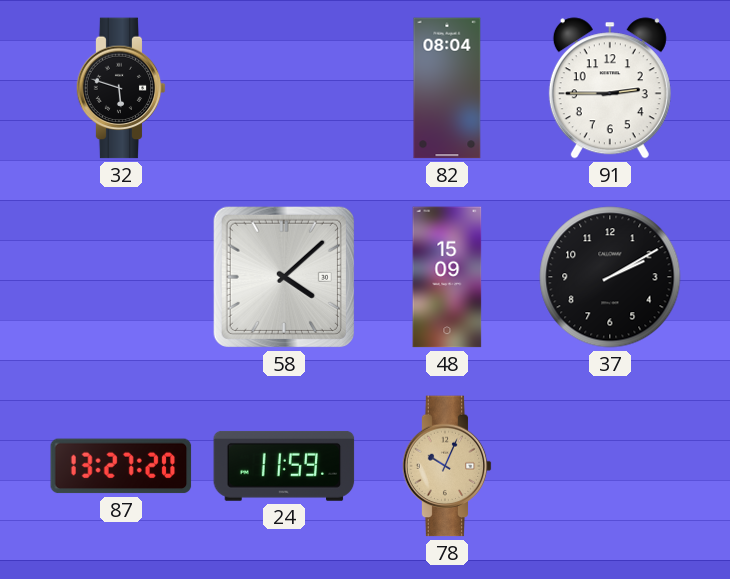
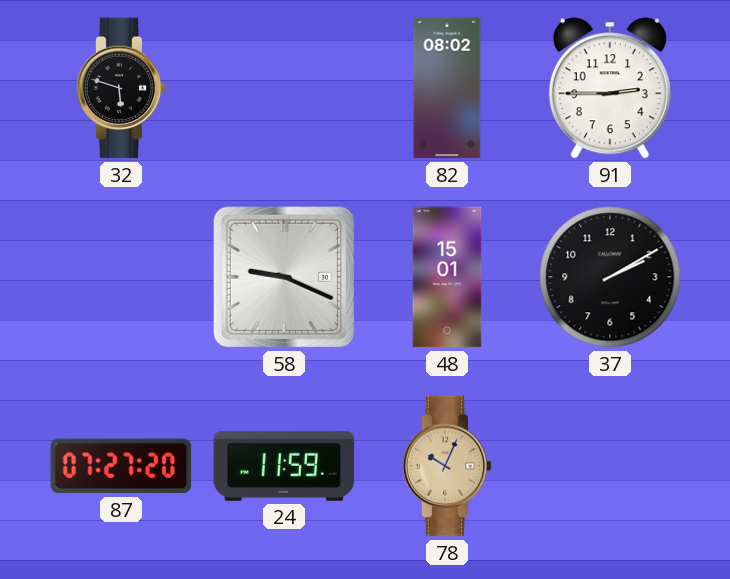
82: 08:04 -> 08:02 (447, 88)
58: 4:08 -> 9:19 (284, 277)
48: 15:09 -> 15:01 (447, 277)
87: 13:27 -> 07:27 (121, 466)
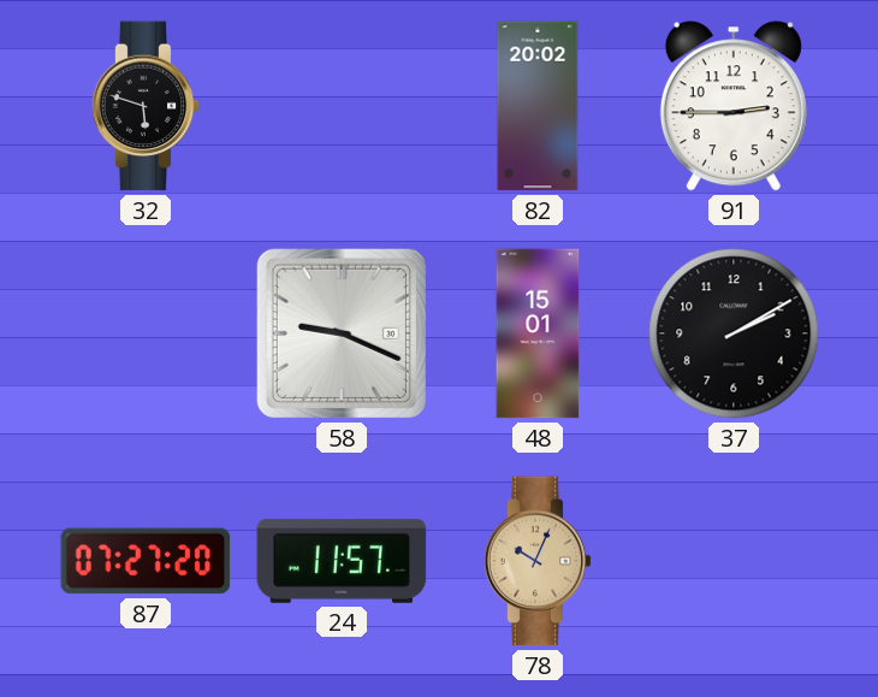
82: 08:02 -> 20:02 (538, 106)
24: 11:59 -> 11:57 (342, 561)
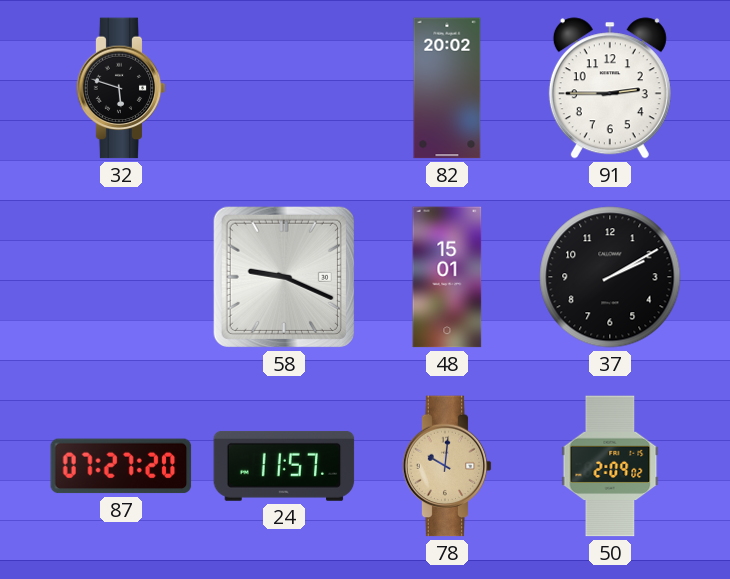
78: 10:04 -> 10:01 (447, 466)
50: none -> 2:09 (610, 466)
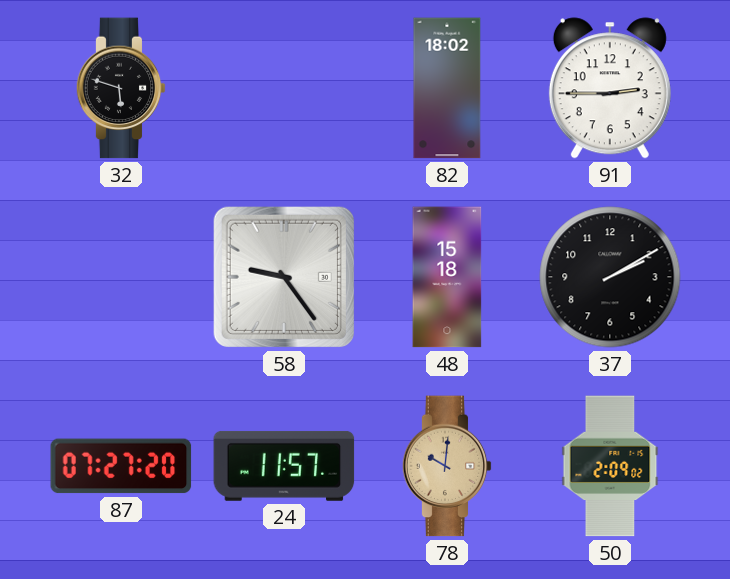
82: 20:02 -> 18:02 (447, 88)
58: 9:19 -> 9:24 (284, 277)
48: 15:01 -> 15:18 (447, 277)
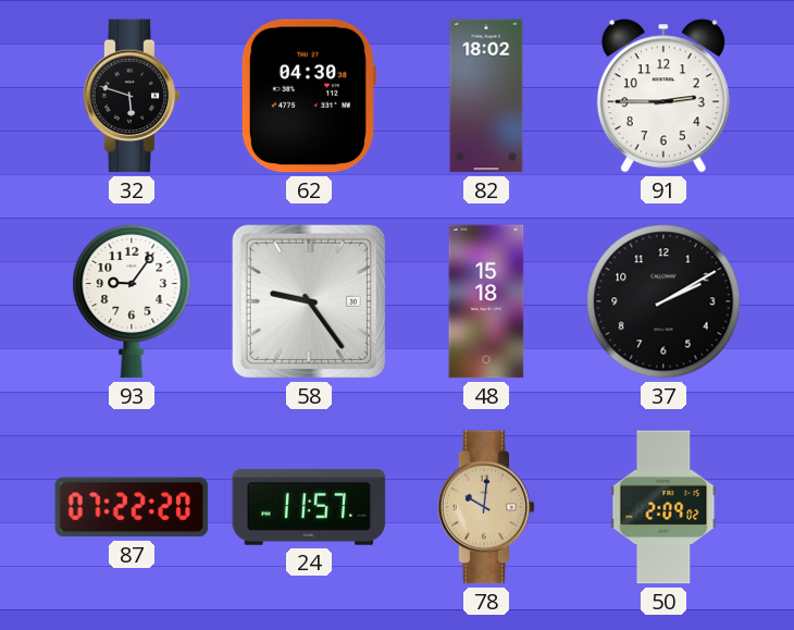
62: none -> 04:30 (308, 96)
93: none -> 9:06 (132, 301)
87: 07:27 -> 07:22 (132, 507)
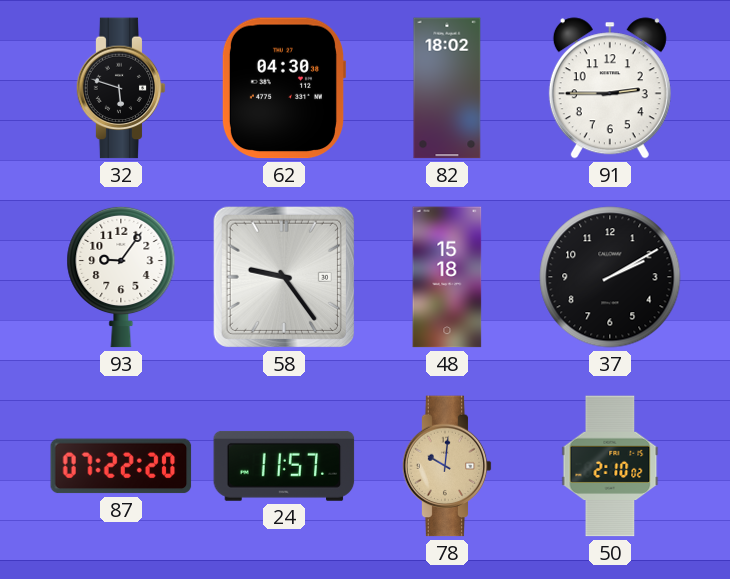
50: 2:09 -> 2:10 (610, 466)
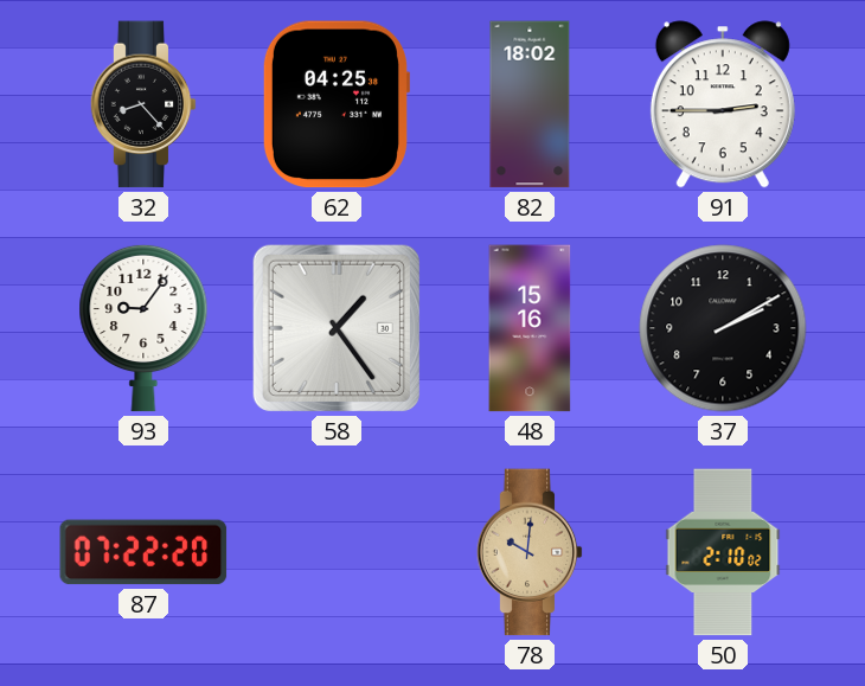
32: 5:48 -> 8:23 (143, 104)
62: 04:30 -> 04:25 (335, 104)
58: 9:24 -> 1:24 (337, 328)
48: 15:18 -> 15:16 (530, 328)
24: 11:57 -> none (284, 466)
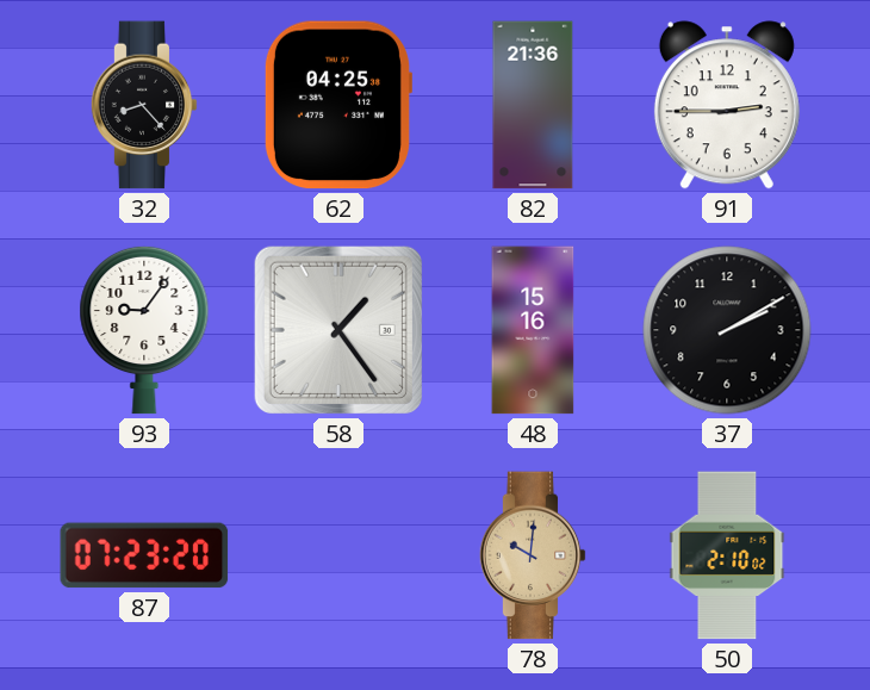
82: 18:02 -> 21:36 (533, 105)
87: 07:22 -> 07:23 (144, 555)
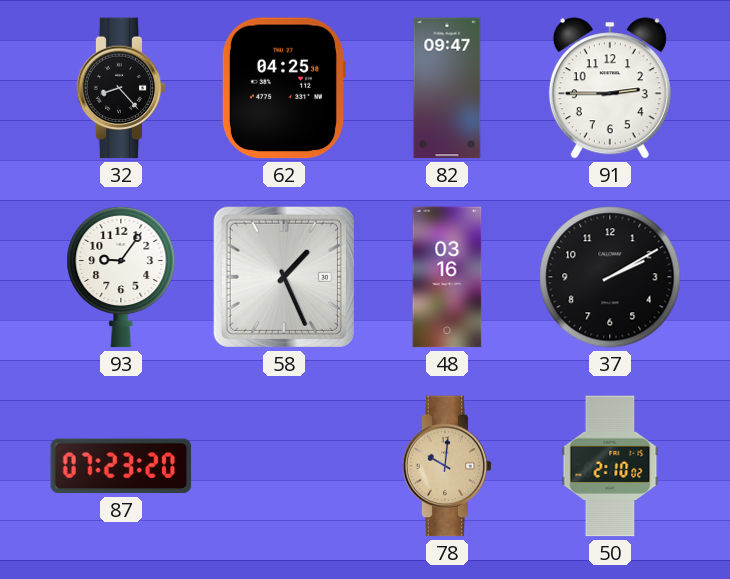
82: 21:36 -> 09:47 (447, 88)
58: 1:24 -> 1:26 (284, 277)
48: 15:16 -> 03:16 (447, 277)
